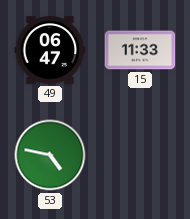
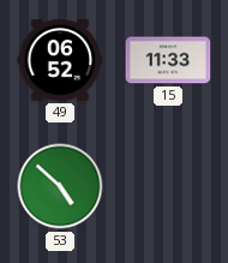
49: 06:47 -> 06:52 (60, 60)
53: 4:47 -> 4:52 (60, 186)
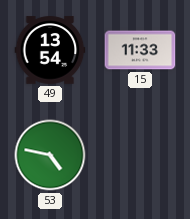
49: 06:52 -> 13:54 (50, 50)
53: 4:52 -> 4:47 (50, 155)
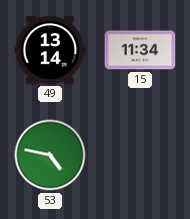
49: 13:54 -> 13:14 (50, 50)
15: 11:33 -> 11:34 (140, 50)
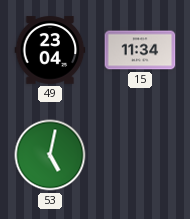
49: 13:14 -> 23:04 (50, 50)
53: 4:47 -> 5:02 (50, 155)
